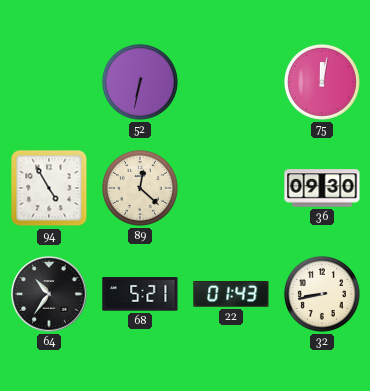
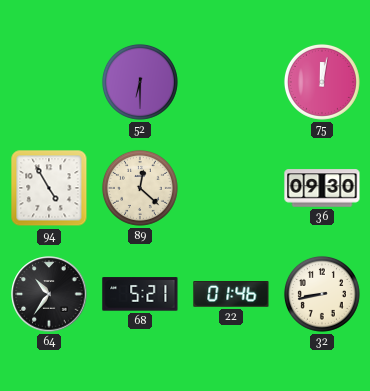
52: 6:32 -> 6:30 (140, 82)
22: 01:43 -> 01:46 (231, 295)
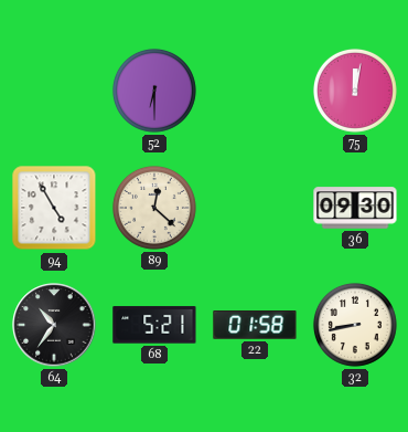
22: 01:46 -> 01:58 (255, 326)
